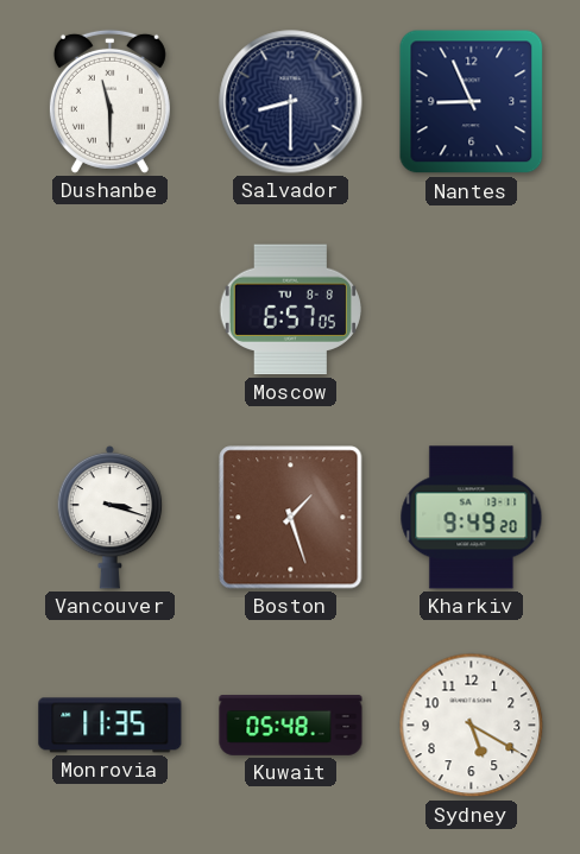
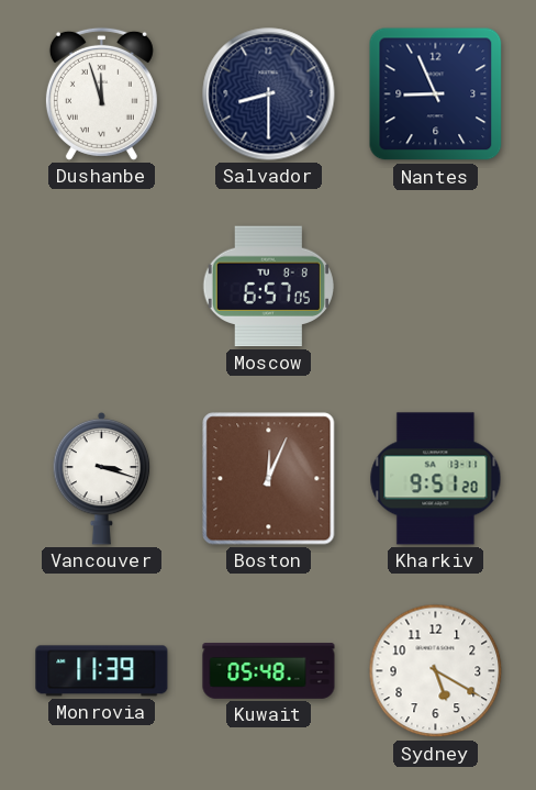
Dushanbe: 11:30 -> 11:57 (101, 93)
Boston: 1:27 -> 12:04 (269, 479)
Kharkiv: 9:49 -> 9:51 (436, 479)
Monrovia: 11:35 -> 11:39 (102, 671)
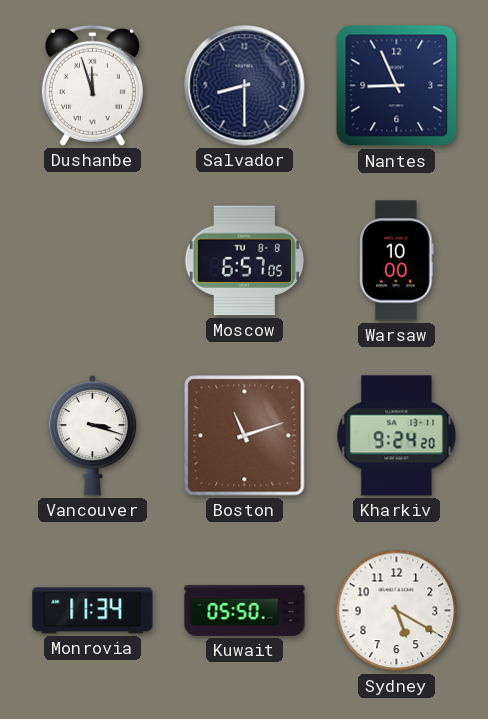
Warsaw: none -> 10:00 (397, 261)
Boston: 12:04 -> 11:12 (245, 436)
Kharkiv: 9:51 -> 9:24 (397, 436)
Monrovia: 11:39 -> 11:34 (93, 611)
Kuwait: 05:48 -> 05:50 (245, 611)
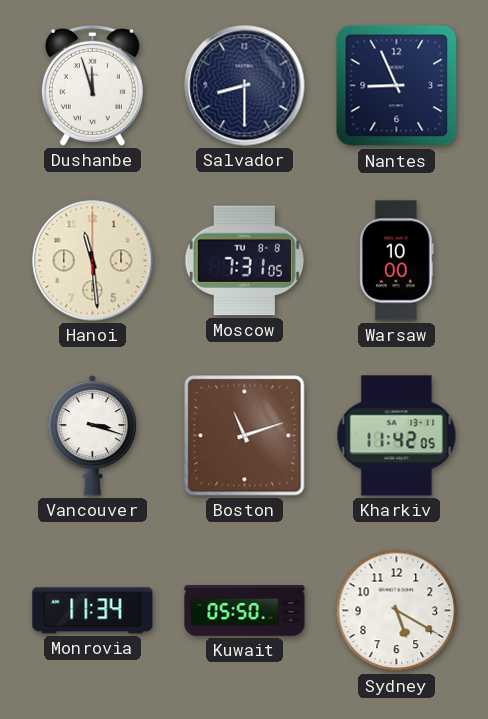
Hanoi: none -> 11:29 (93, 261)
Moscow: 6:57 -> 7:31 (244, 261)
Kharkiv: 9:24 -> 11:42 (397, 436)
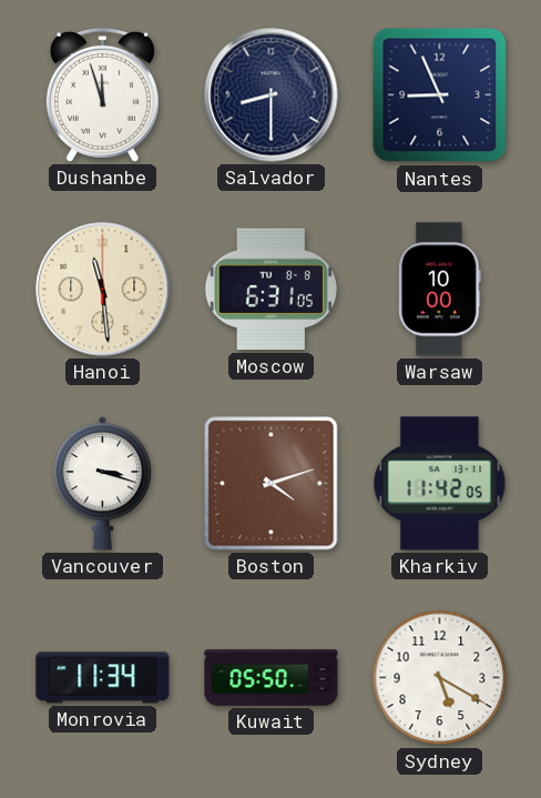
Moscow: 7:31 -> 6:31 (270, 290)
Boston: 11:12 -> 4:12 (272, 484)
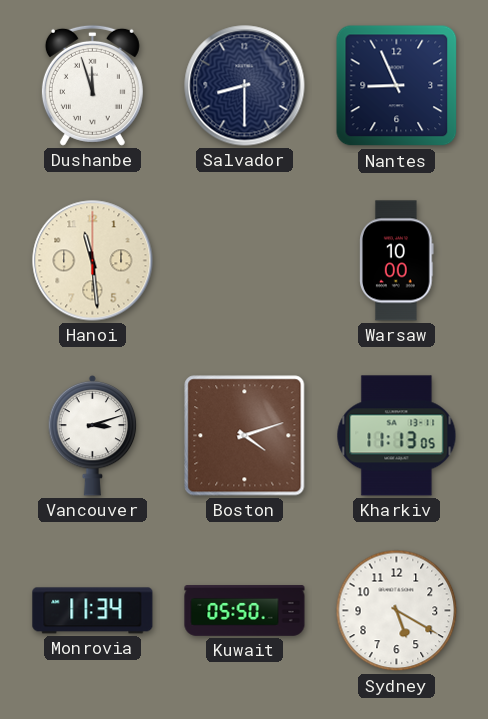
Moscow: 6:31 -> none (270, 290)
Vancouver: 3:18 -> 3:12 (93, 435)
Kharkiv: 11:42 -> 11:13 (397, 436)
